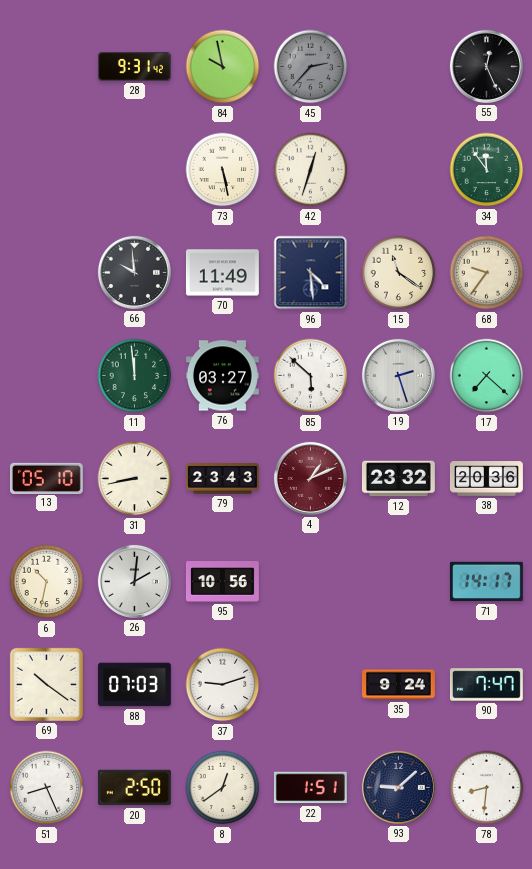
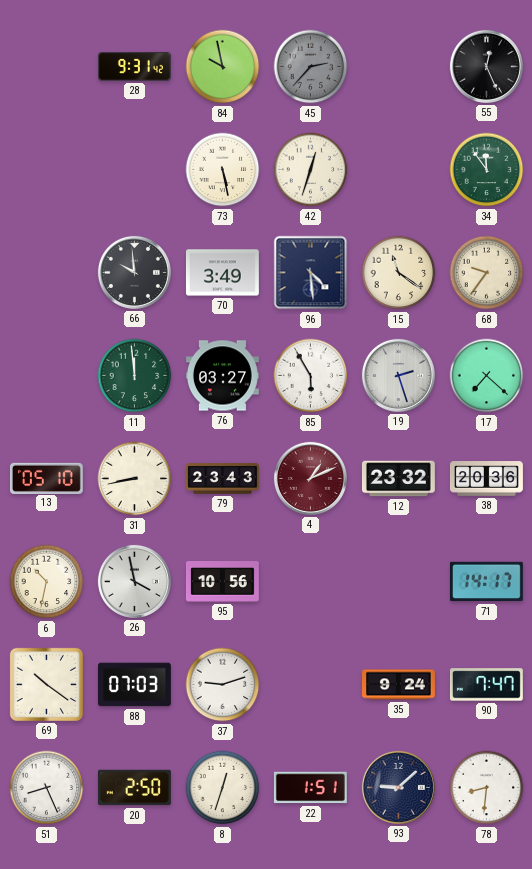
70: 11:49 -> 3:49 (222, 273)
85: 5:52 -> 5:55 (311, 376)
26: 2:01 -> 3:58 (134, 581)
8: 12:39 -> 12:33 (223, 788)
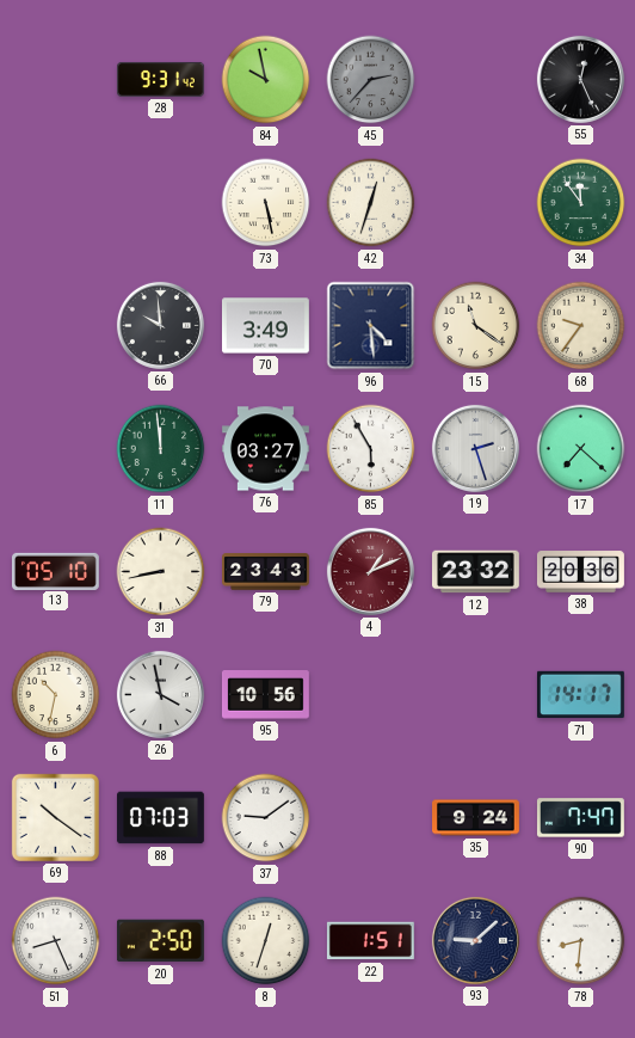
37: 9:12 -> 9:09 (266, 818)
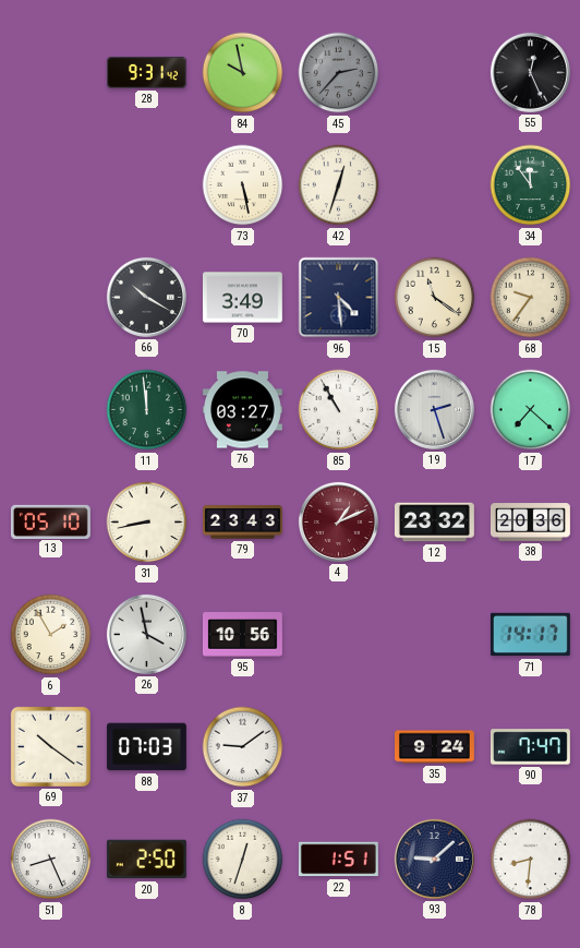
66: 9:59 -> 10:20 (146, 297)
85: 5:55 -> 10:55 (339, 410)
6: 10:32 -> 1:55 (51, 635)
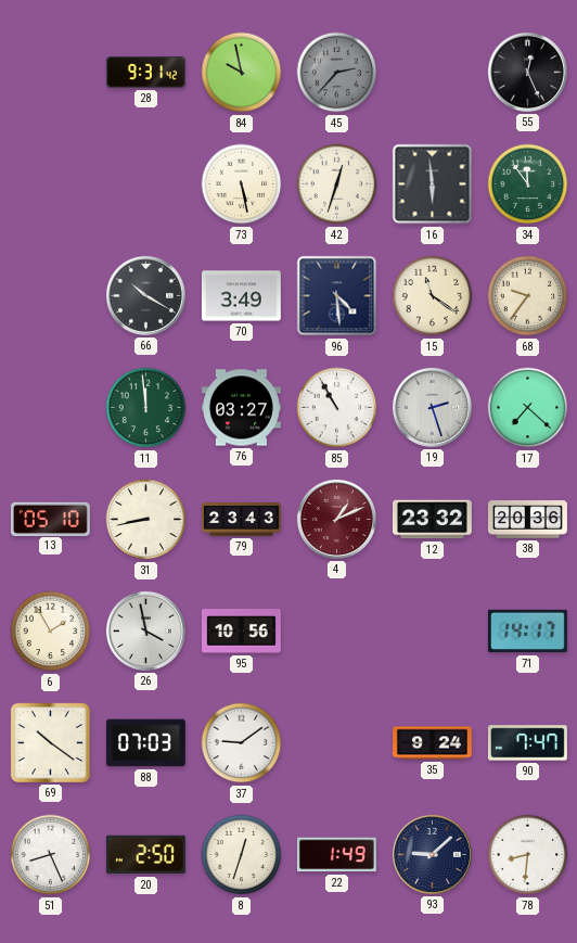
16: none -> 5:59 (433, 184)
22: 1:51 -> 1:49 (336, 855)
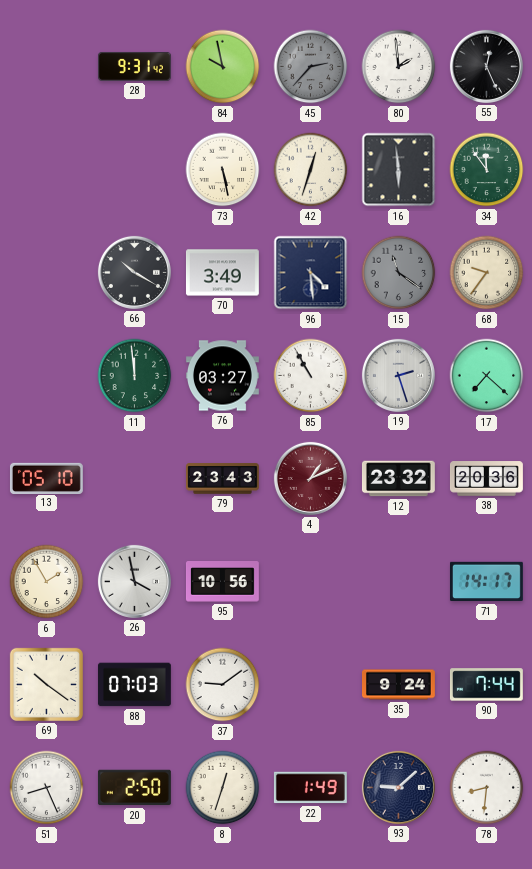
80: none -> 1:59 (399, 67)
15 dial: cream -> grey (399, 273)
31: 8:43 -> none (146, 520)
90: 7:47 -> 7:44 (486, 685)
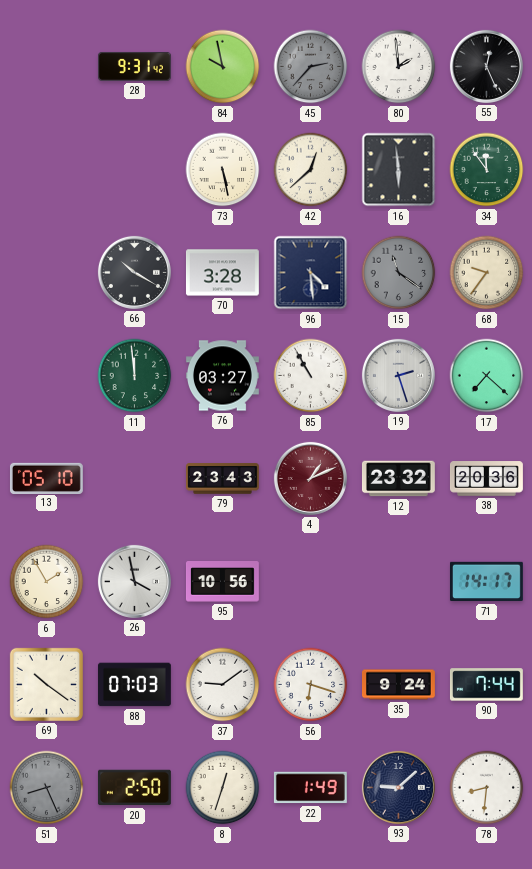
42: 12:33 -> 12:38 (311, 170)
70: 3:49 -> 3:28 (222, 273)
56: none -> 6:18 (311, 685)
51 dial: white -> grey (47, 788)
